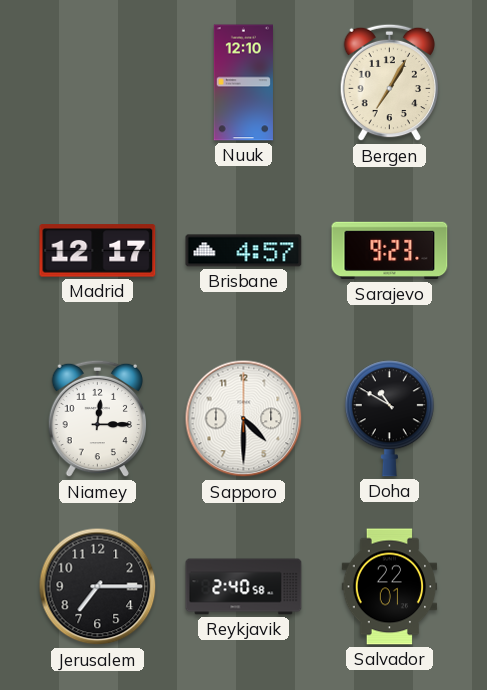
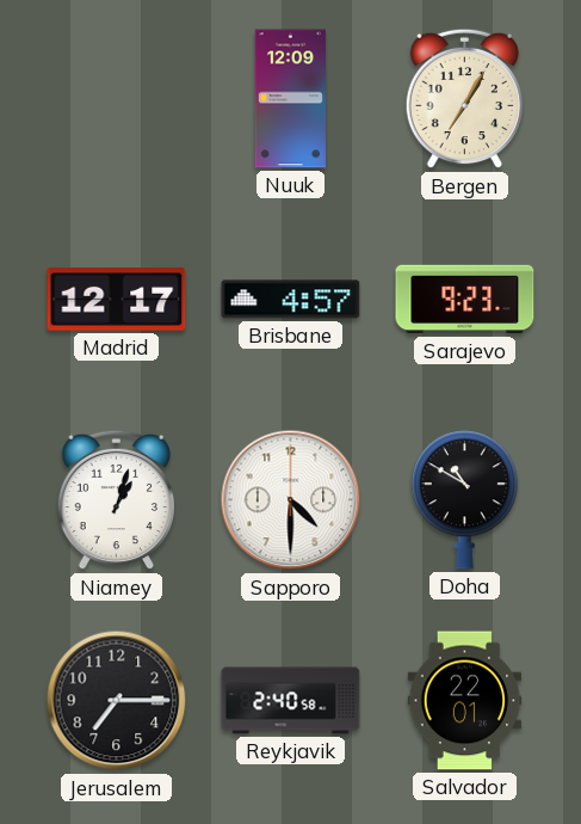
Nuuk: 12:10 -> 12:09 (290, 99)
Niamey: 12:15 -> 1:03 (116, 500)
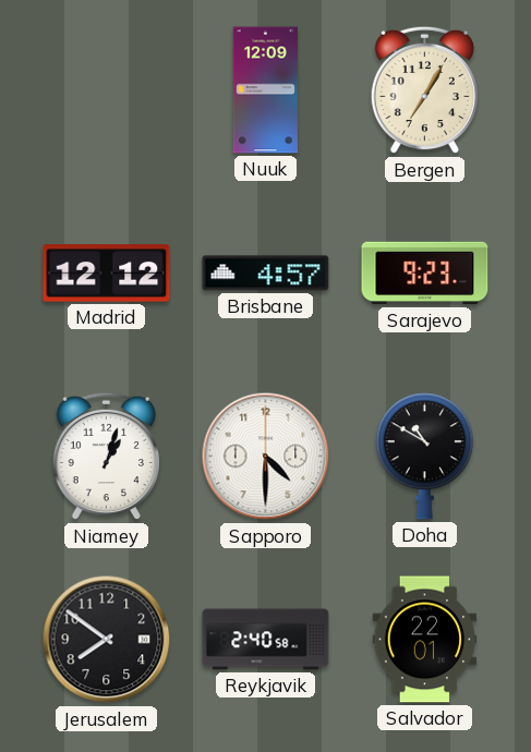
Madrid: 12:17 -> 12:12 (107, 274)
Jerusalem: 7:15 -> 7:51 (107, 640)
